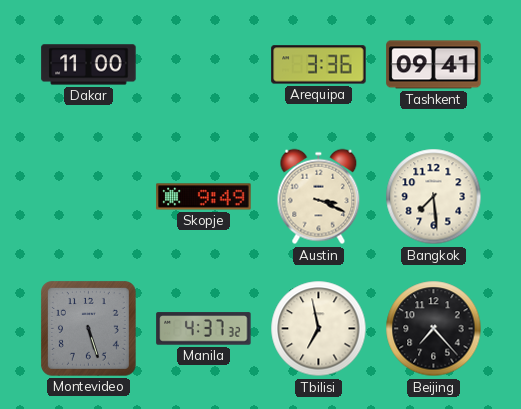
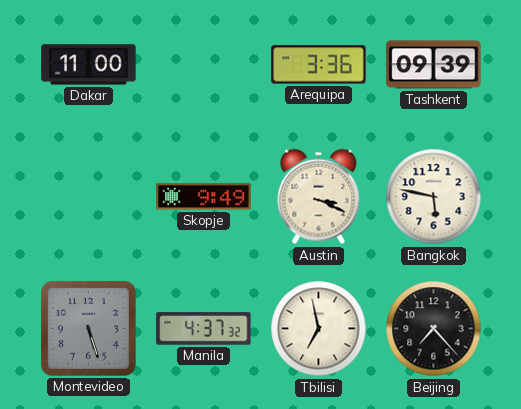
Tashkent: 09:41 -> 09:39 (434, 65)
Bangkok: 7:29 -> 5:47 (434, 197)
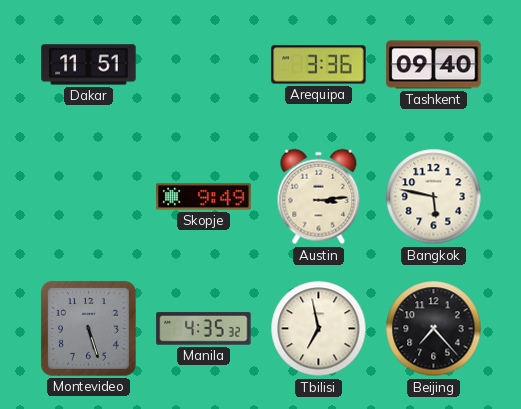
Dakar: 11:00 -> 11:51 (89, 65)
Tashkent: 09:39 -> 09:40 (434, 65)
Austin: 3:19 -> 3:14 (319, 197)
Manila: 4:37 -> 4:35 (204, 329)
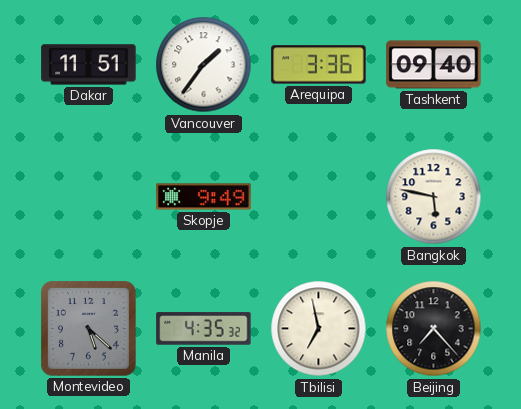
Vancouver: none -> 1:36 (204, 65)
Austin: 3:14 -> none (319, 197)
Montevideo: 5:27 -> 5:22 (88, 328)
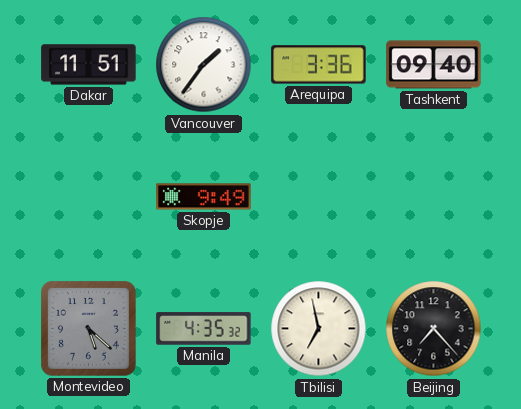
Bangkok: 5:47 -> none (434, 197)
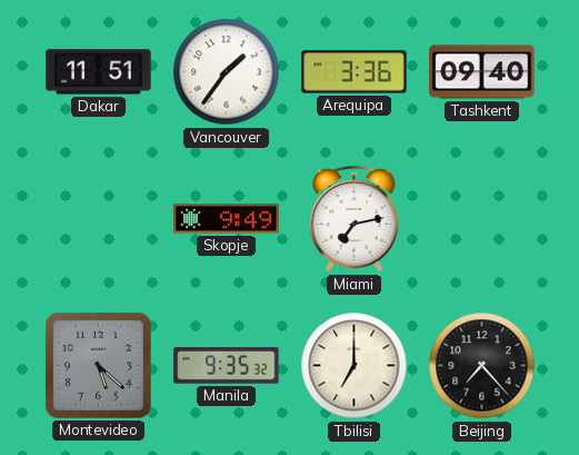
Miami: none -> 7:13 (355, 219)
Manila: 4:35 -> 9:35 (227, 366)
Tbilisi: 6:58 -> 7:00 (355, 366)
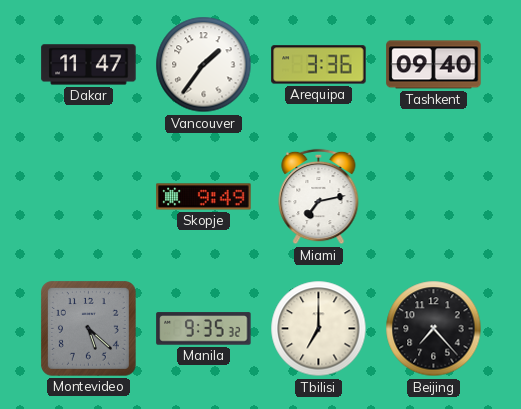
Dakar: 11:51 -> 11:47 (89, 65)
